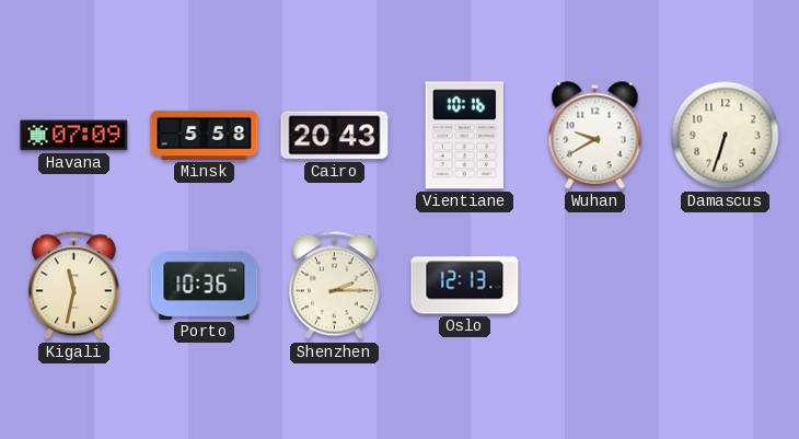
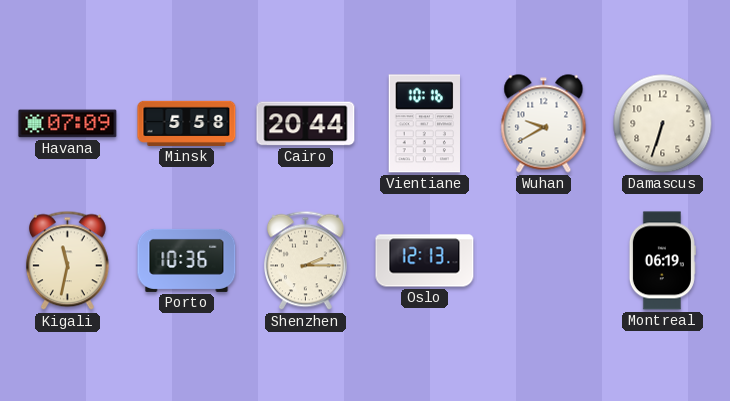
Cairo: 20:43 -> 20:44 (306, 124)
Montreal: none -> 06:19 (662, 261)
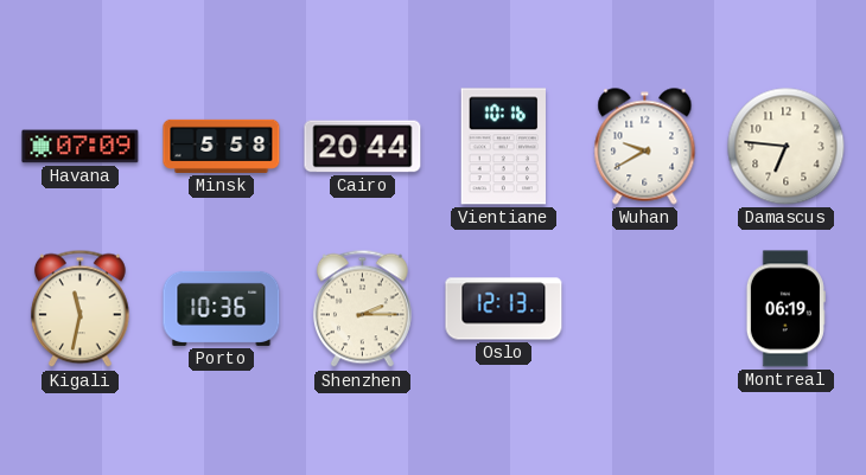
Damascus: 6:33 -> 6:46 (787, 147)
